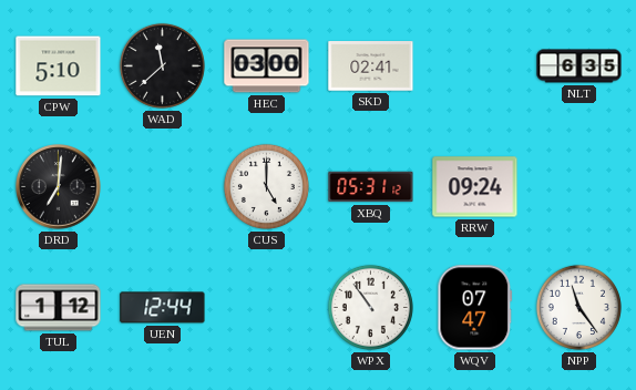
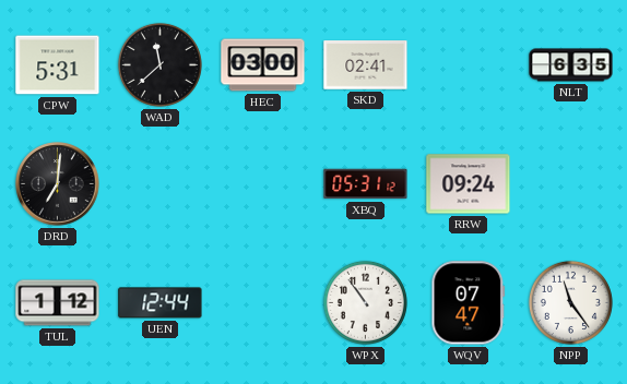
CPW: 5:10 -> 5:31 (58, 65)
CUS: 5:00 -> none (266, 186)
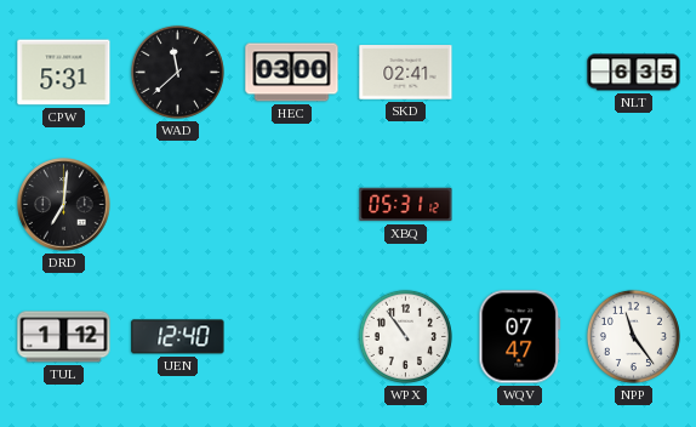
RRW: 09:24 -> none (469, 184)
UEN: 12:44 -> 12:40 (178, 337)
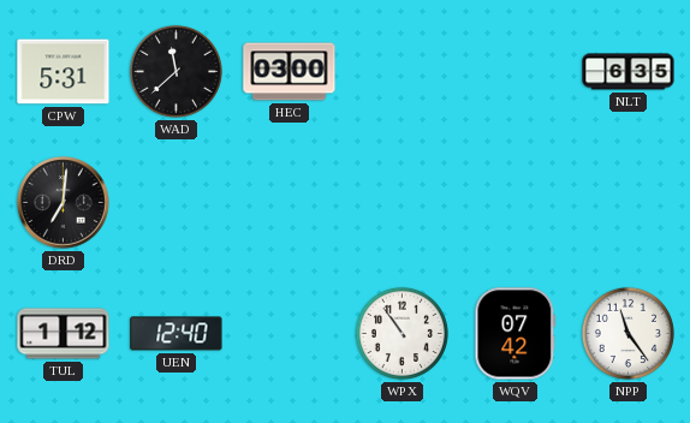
SKD: 02:41 -> none (406, 73)
XBQ: 05:31 -> none (406, 205)
WQV: 07:47 -> 07:42 (516, 334)
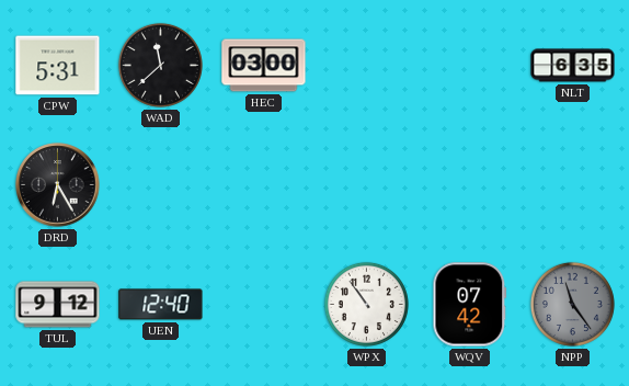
DRD: 7:01 -> 6:25 (58, 185)
TUL: 1:12 -> 9:12 (58, 305)
NPP dial: white -> grey (572, 304)
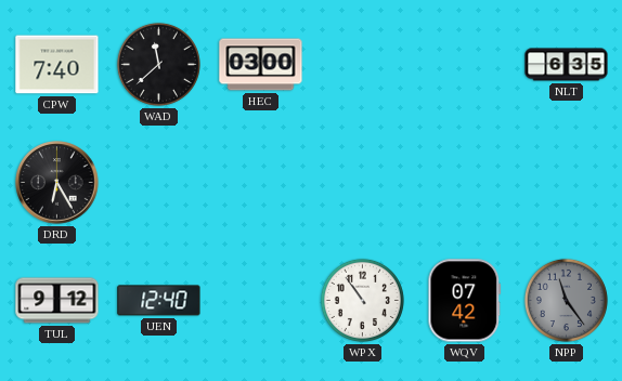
CPW: 5:31 -> 7:40 (57, 65)
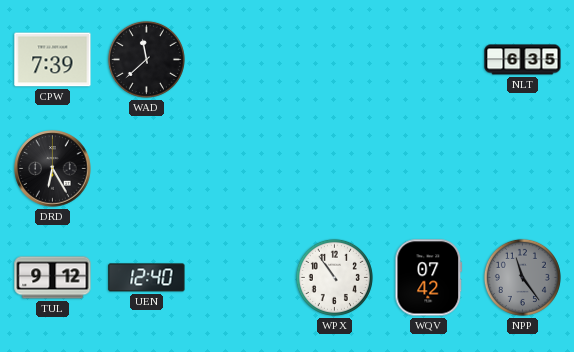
CPW: 7:40 -> 7:39 (53, 60)
HEC: 03:00 -> none (261, 65)
